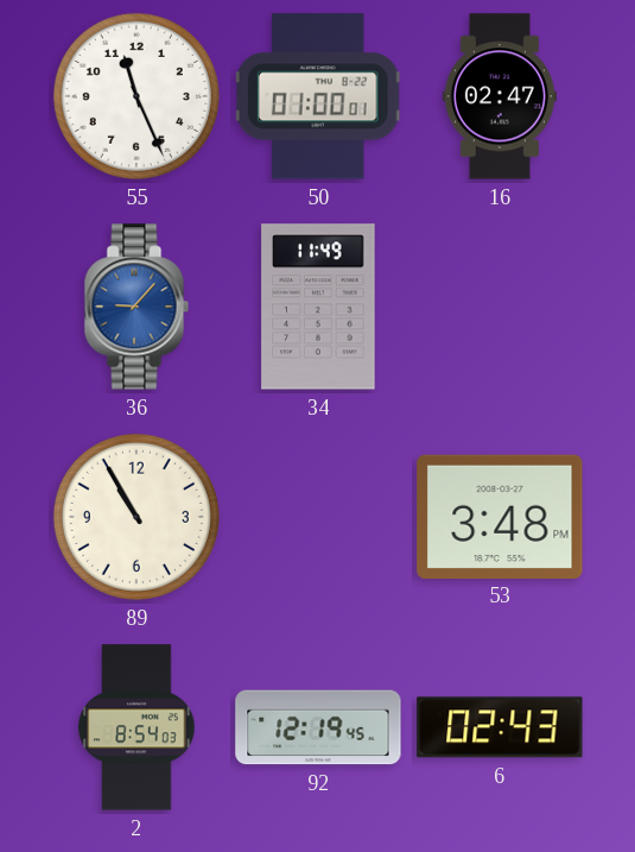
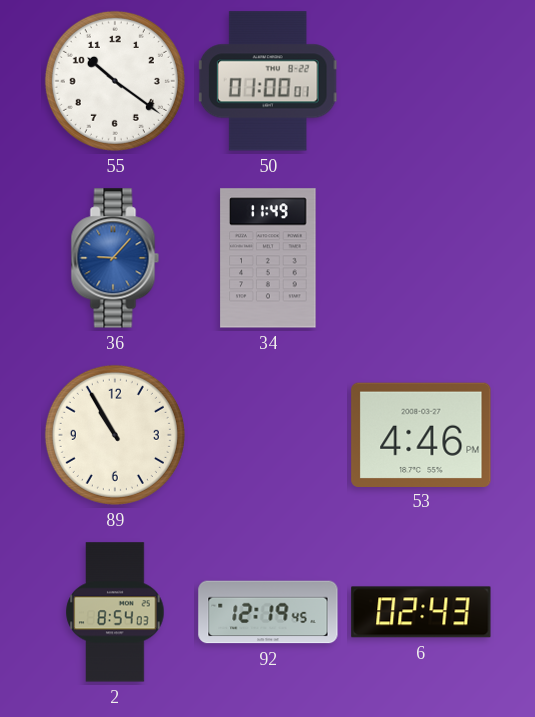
55: 11:26 -> 10:21 (115, 81)
16: 02:47 -> none (500, 96)
53: 3:48 -> 4:46 (421, 434)
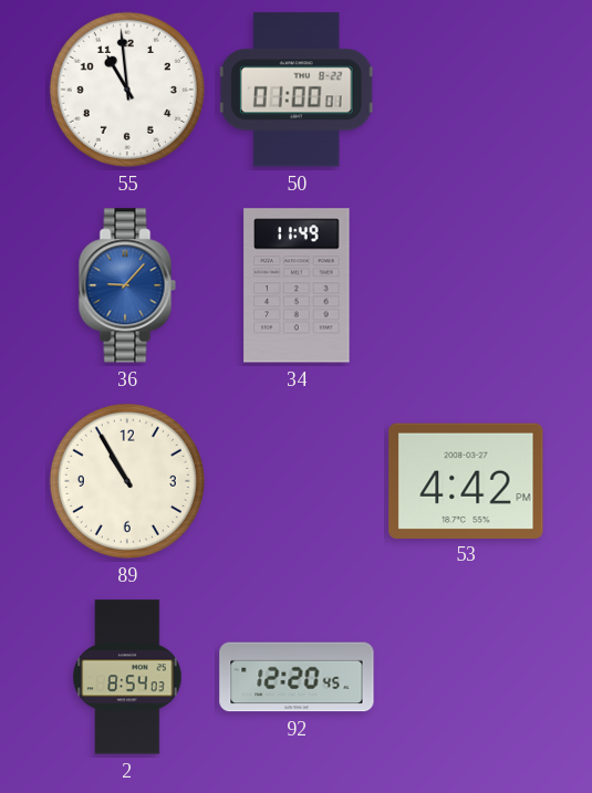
55: 10:21 -> 10:59 (127, 90)
53: 4:46 -> 4:42 (466, 480)
92: 12:19 -> 12:20 (297, 677)
6: 02:43 -> none (421, 612)
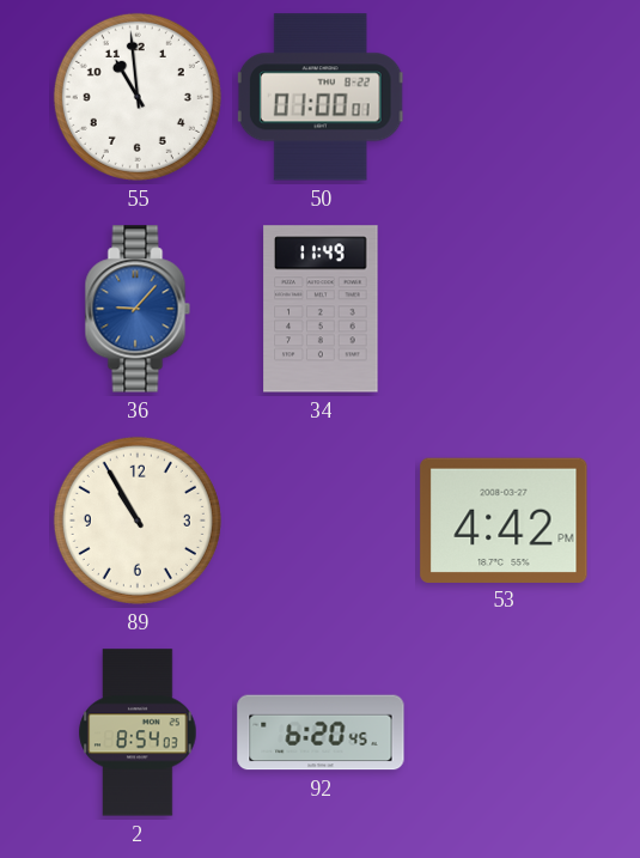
92: 12:20 -> 6:20 (321, 732)
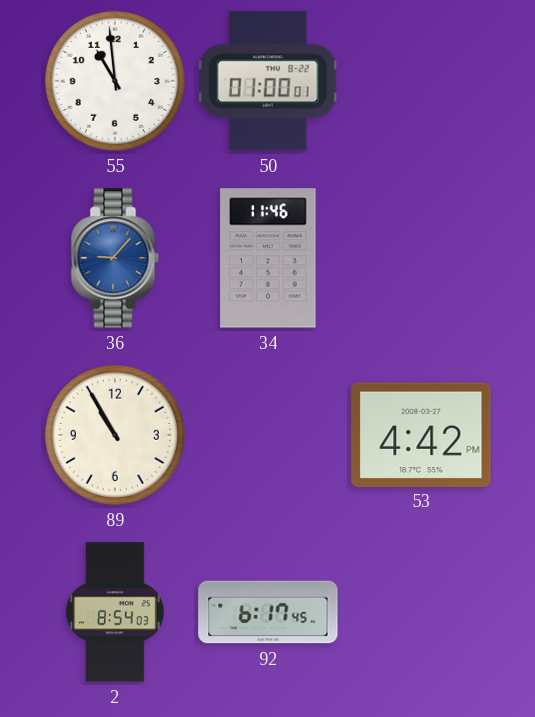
34: 11:49 -> 11:46 (268, 258)
92: 6:20 -> 6:17 (268, 612)
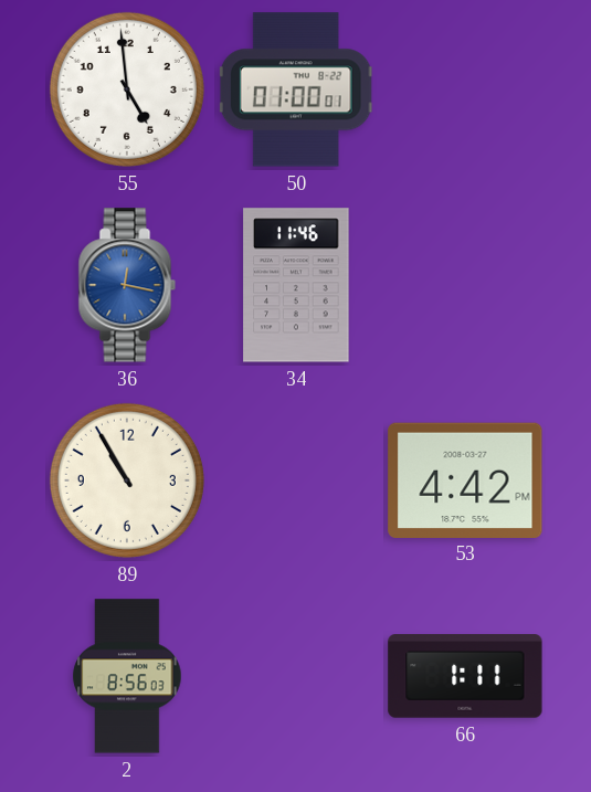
55: 10:59 -> 4:59 (127, 89)
36: 9:07 -> 12:17 (127, 285)
2: 8:54 -> 8:56 (127, 676)
92: 6:17 -> none (268, 612)
66: none -> 1:11 (465, 676)
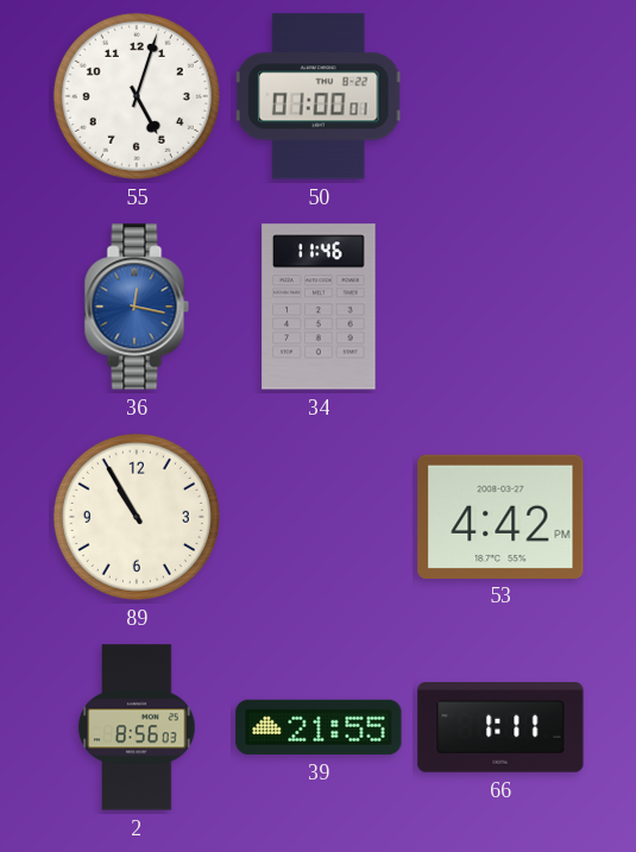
55: 4:59 -> 5:03 (137, 96)
39: none -> 21:55 (319, 727)
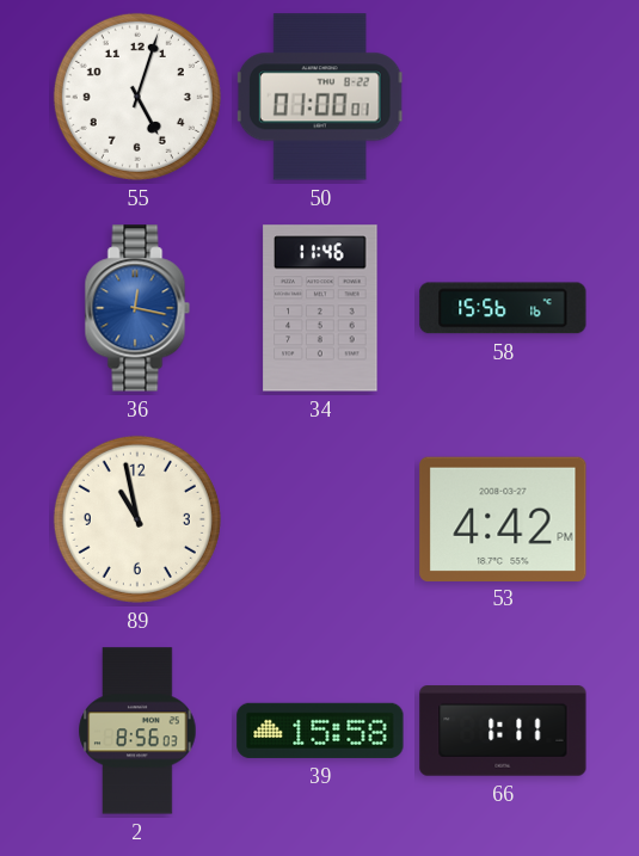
58: none -> 15:56 (503, 308)
89: 10:55 -> 10:58 (137, 519)
39: 21:55 -> 15:58 (320, 731)
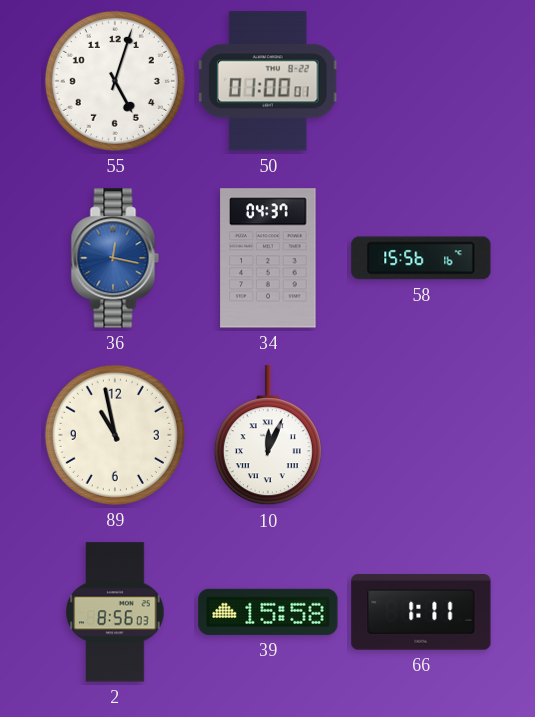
34: 11:46 -> 04:37 (268, 258)
10: none -> 12:04 (268, 436)
53: 4:42 -> none (503, 518)
